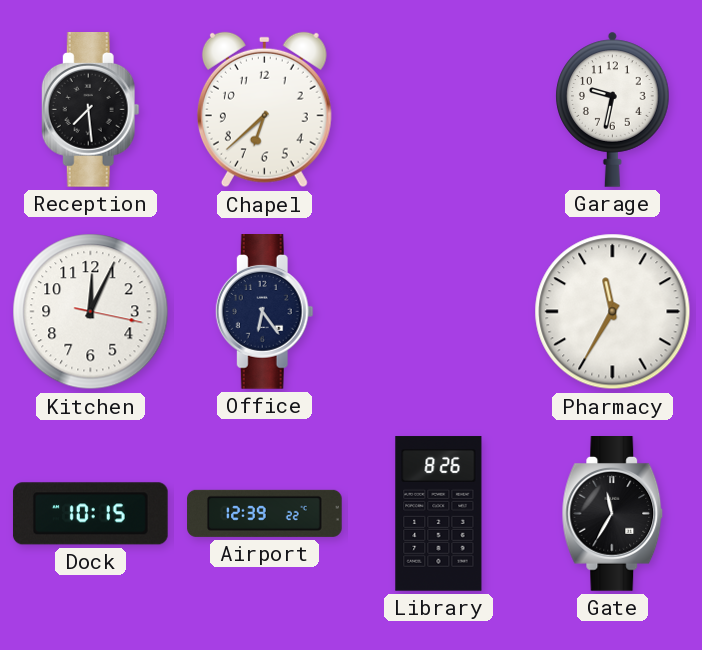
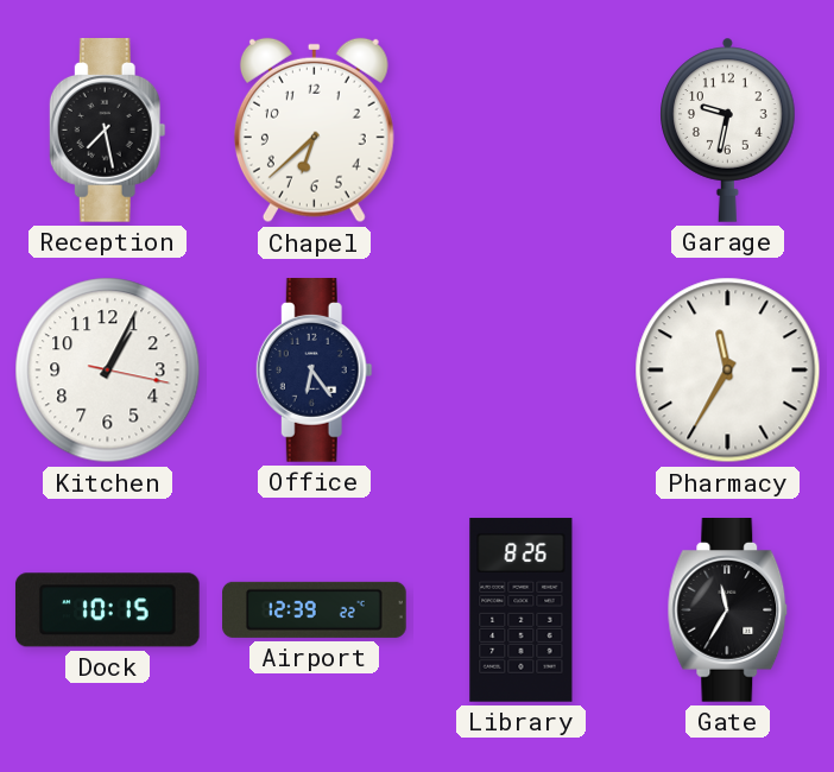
Reception: 7:29 -> 7:28 (107, 131)
Kitchen: 12:04 -> 1:04 (108, 371)
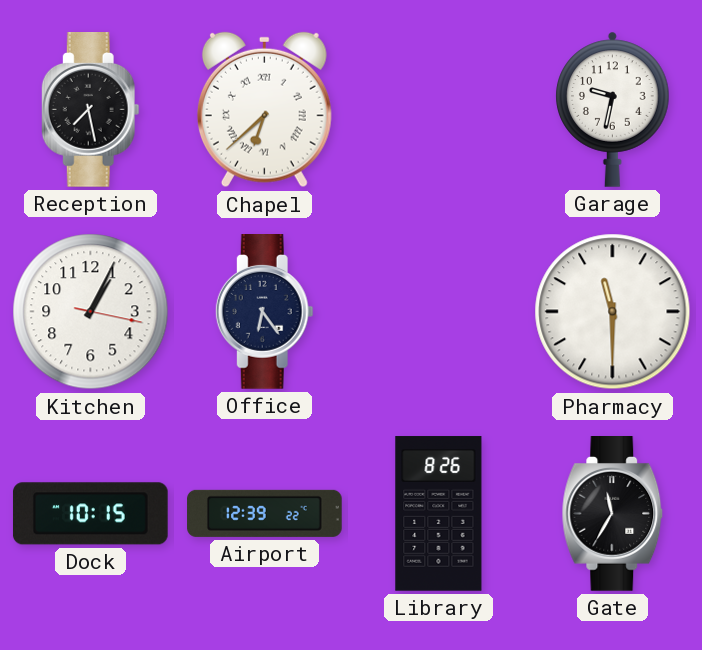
Chapel numerals: Arabic -> Roman (264, 110)
Pharmacy: 11:35 -> 11:30 (613, 312)
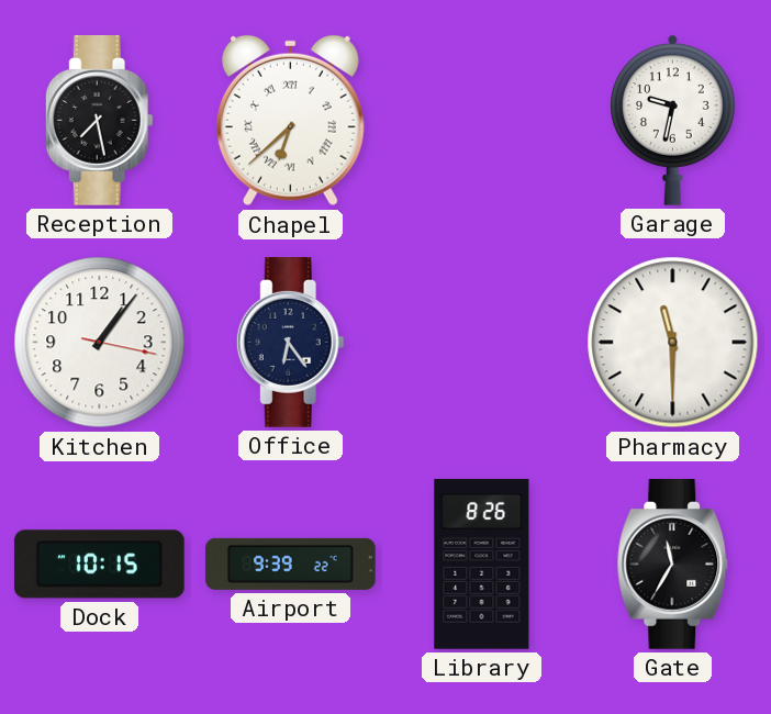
Kitchen: 1:04 -> 1:06 (100, 343)
Airport: 12:39 -> 9:39 (291, 564)
